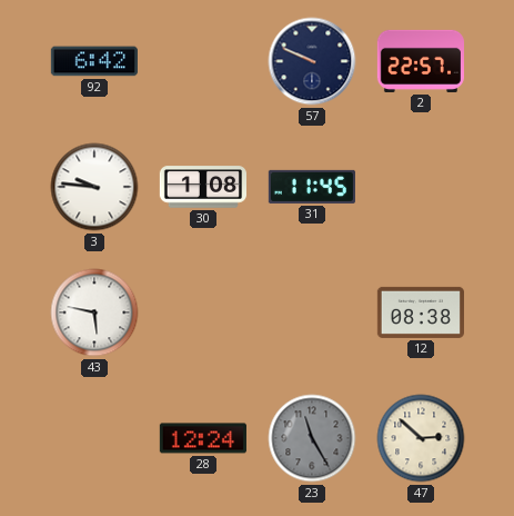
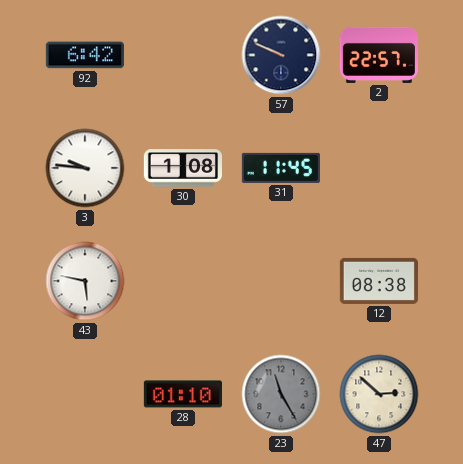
28: 12:24 -> 01:10 (183, 394)
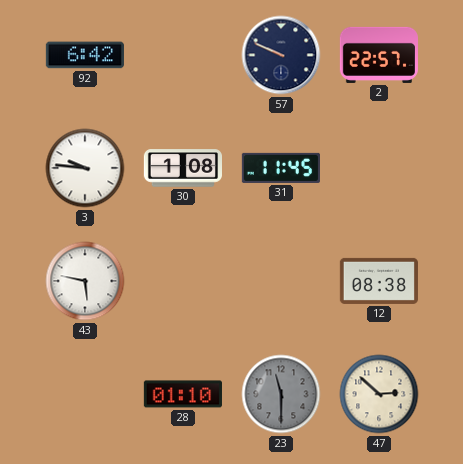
23: 11:25 -> 11:30 (281, 394)
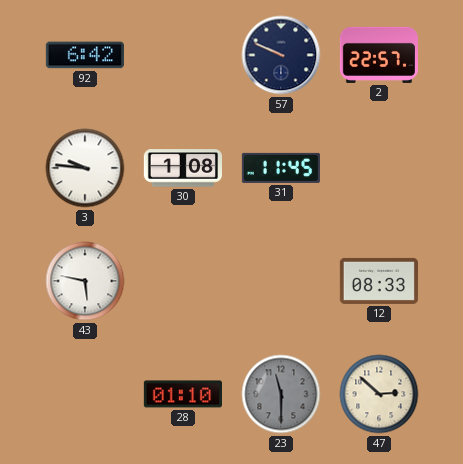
12: 08:38 -> 08:33 (379, 281)
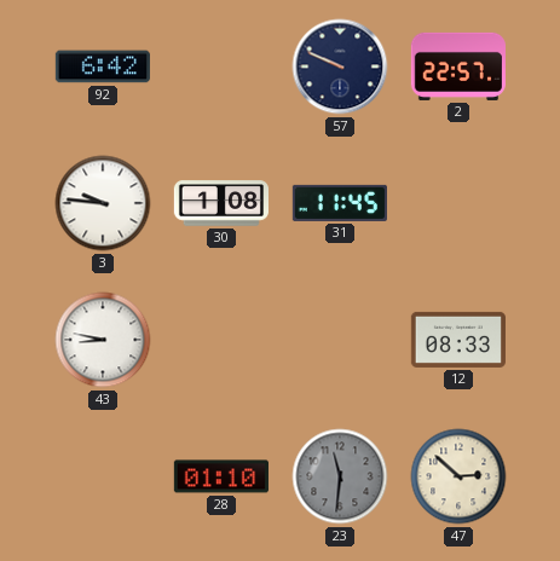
43: 5:47 -> 8:47 (103, 340)
23: 11:30 -> 11:31 (340, 476)
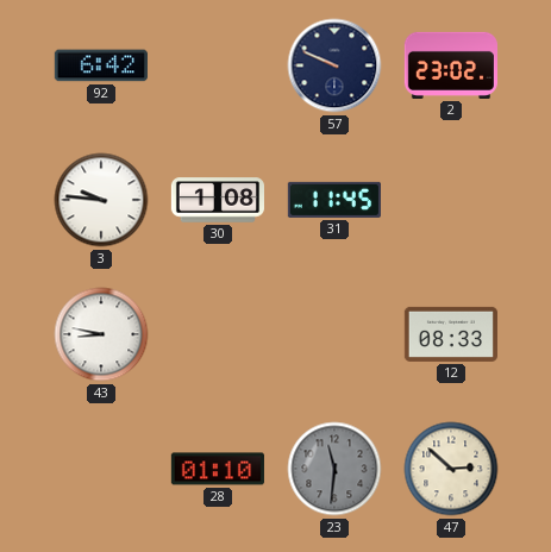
2: 22:57 -> 23:02 (450, 65)
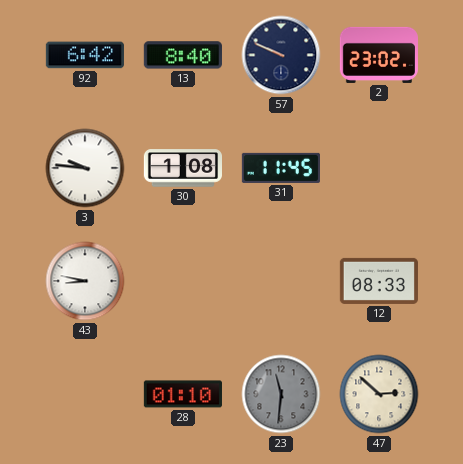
13: none -> 8:40 (183, 55)
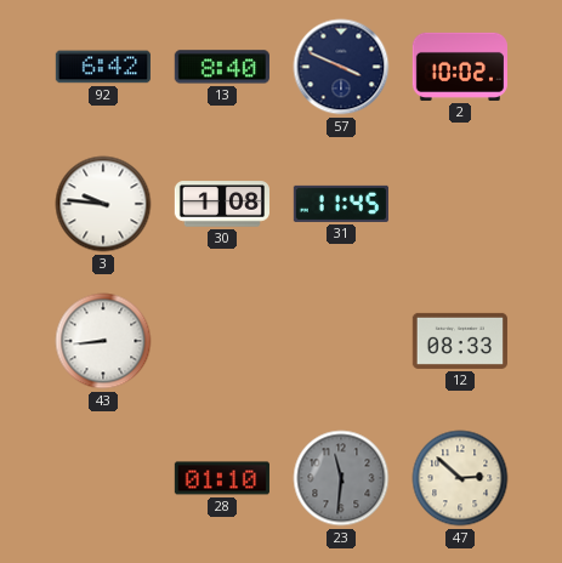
57: 9:49 -> 3:49 (341, 67)
2: 23:02 -> 10:02 (459, 67)
43: 8:47 -> 8:44 (103, 341)
